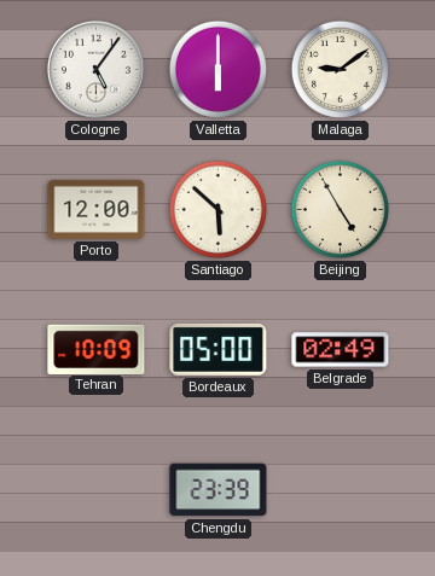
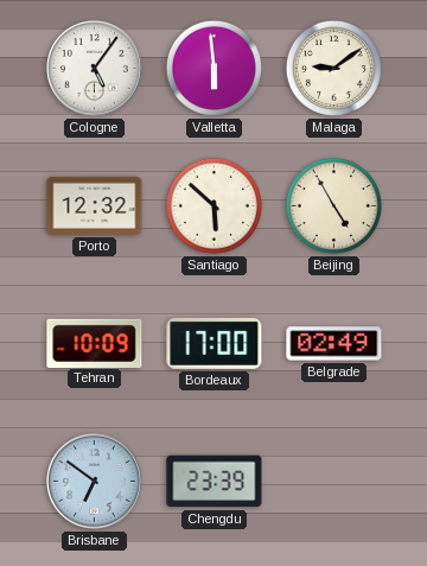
Valletta: 6:00 -> 5:59 (213, 68)
Porto: 12:00 -> 12:32 (95, 205)
Bordeaux: 05:00 -> 17:00 (215, 343)
Brisbane: none -> 6:51 (94, 481)
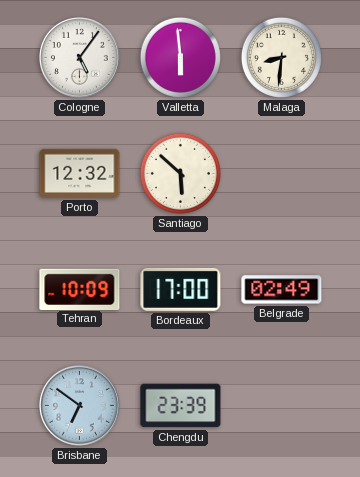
Malaga: 9:09 -> 8:31 (281, 57)
Beijing: 4:55 -> none (333, 205)
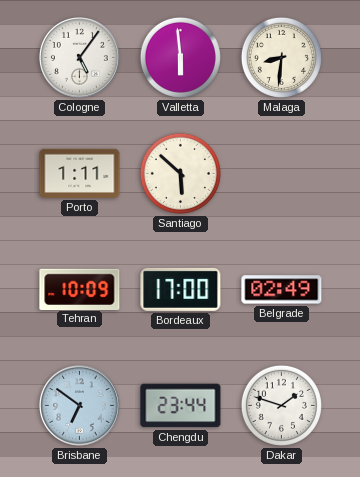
Porto: 12:32 -> 1:11 (80, 173)
Chengdu: 23:39 -> 23:44 (181, 406)
Dakar: none -> 1:48 (281, 405)
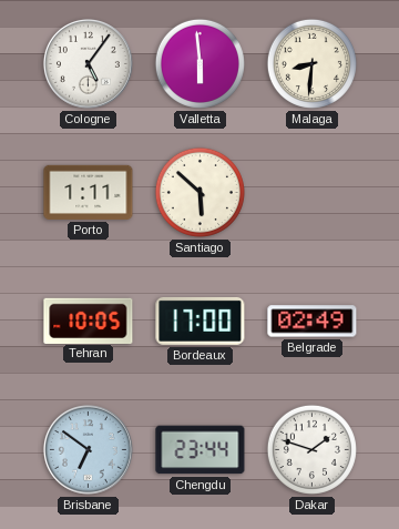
Tehran: 10:09 -> 10:05 (89, 321)
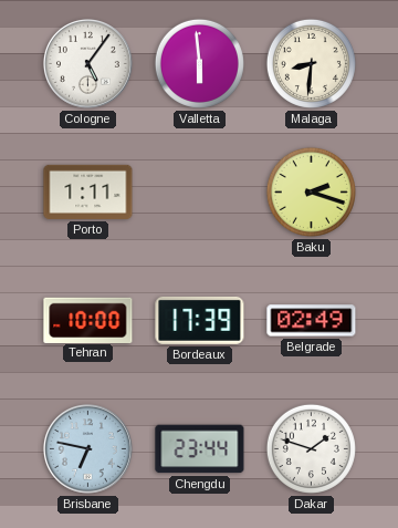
Santiago: 5:52 -> none (199, 192)
Baku: none -> 2:18 (311, 191)
Tehran: 10:05 -> 10:00 (88, 320)
Bordeaux: 17:00 -> 17:39 (200, 320)
Brisbane: 6:51 -> 6:47 (87, 448)
